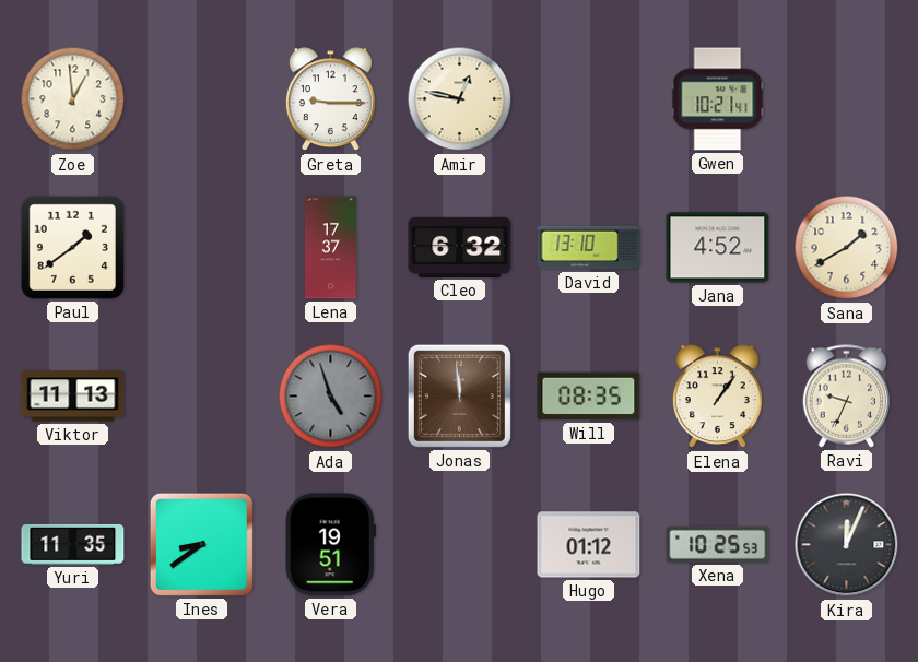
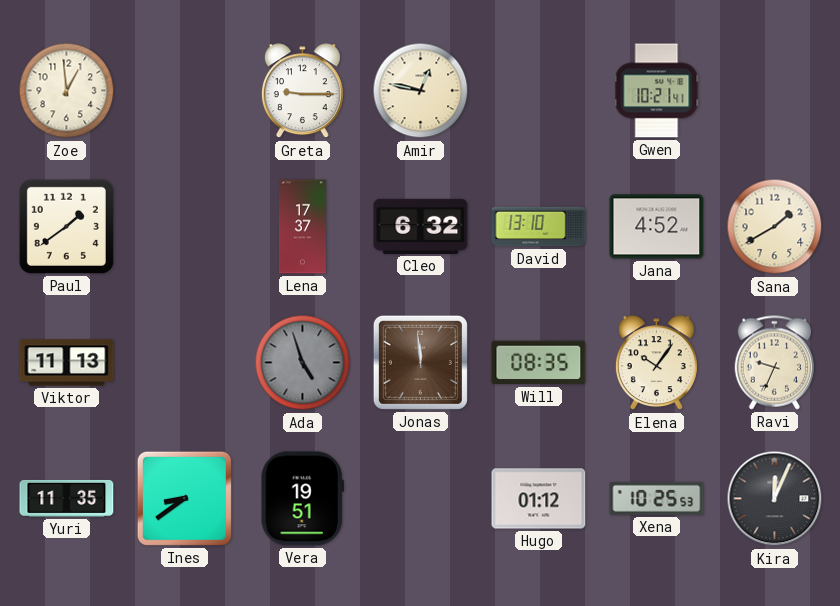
Elena: 1:06 -> 10:06 (656, 363)
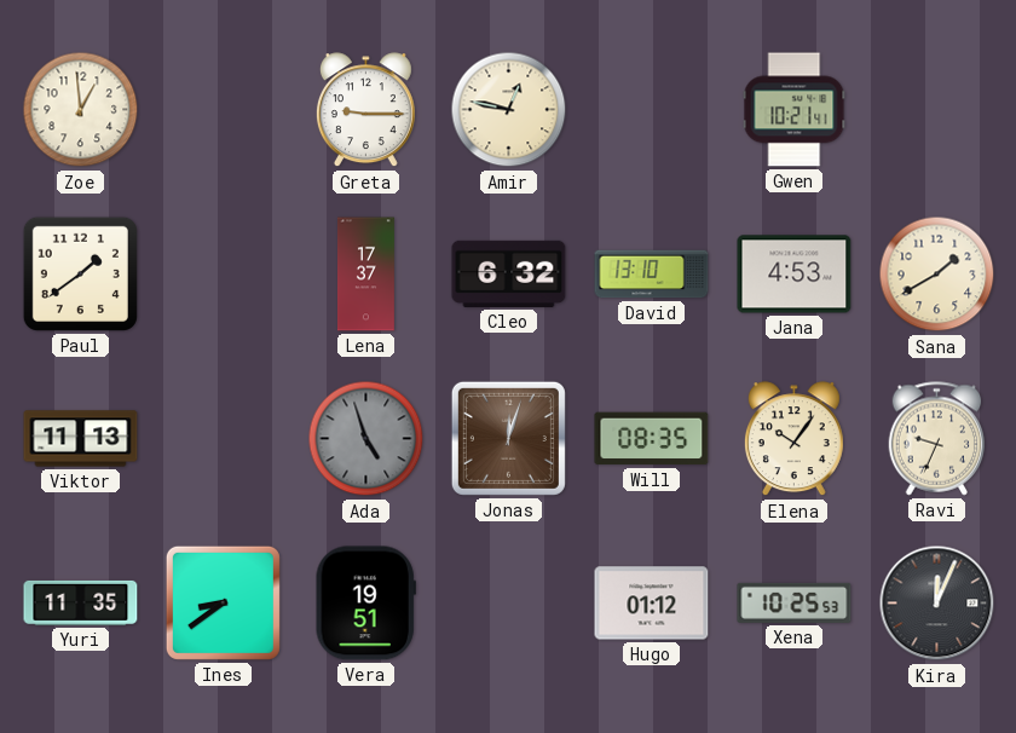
Jana: 4:52 -> 4:53 (795, 275)
Jonas: 11:59 -> 12:03 (508, 438)
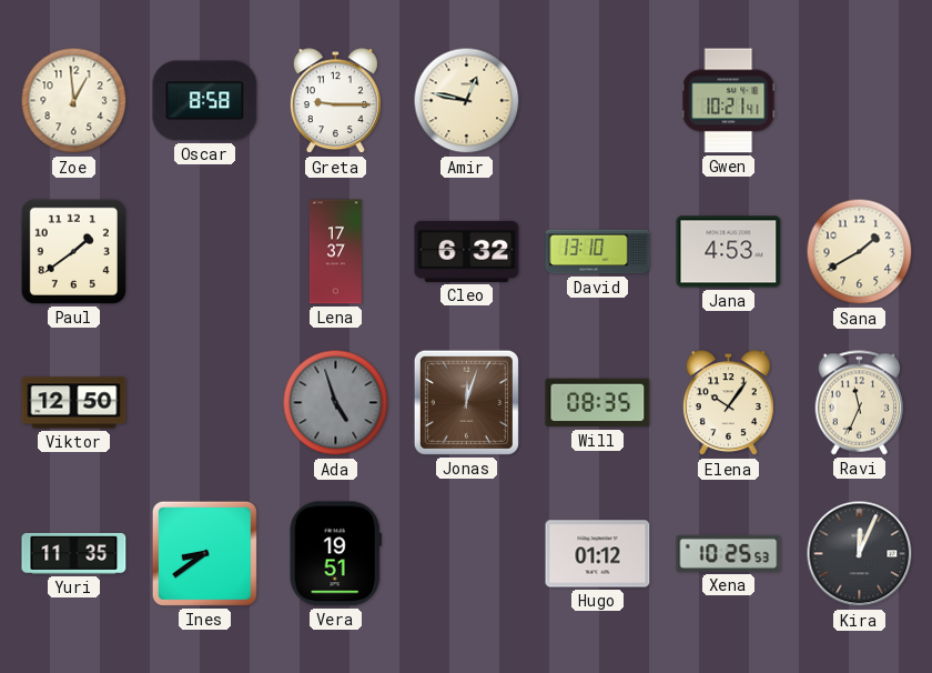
Oscar: none -> 8:58 (205, 101)
Viktor: 11:13 -> 12:50 (74, 403)
Ravi: 9:34 -> 11:34 (860, 403)
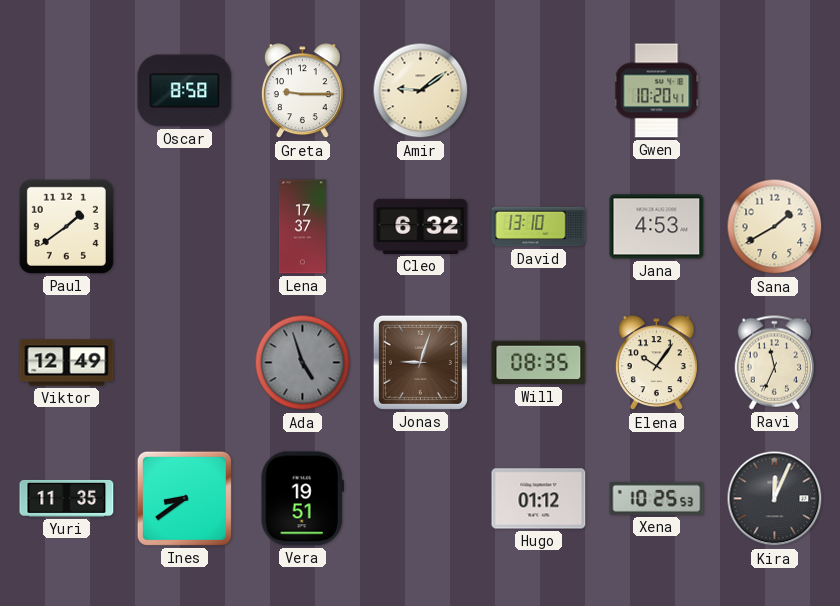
Zoe: 12:59 -> none (74, 101)
Amir: 12:47 -> 9:09 (421, 91)
Gwen: 10:21 -> 10:20 (657, 91)
Viktor: 12:50 -> 12:49 (67, 363)
Jonas: 12:03 -> 9:03 (420, 362)
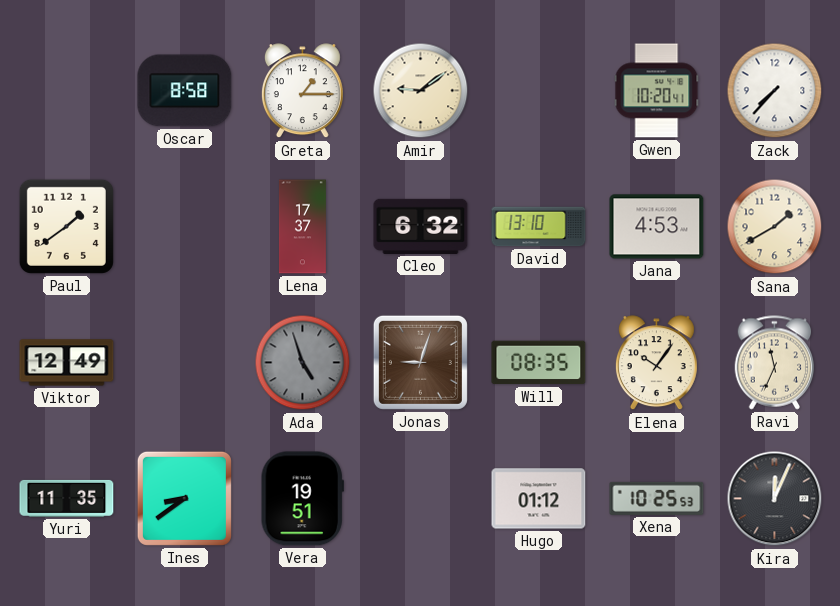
Greta: 9:15 -> 1:15 (302, 91)
Zack: none -> 7:37 (775, 91)
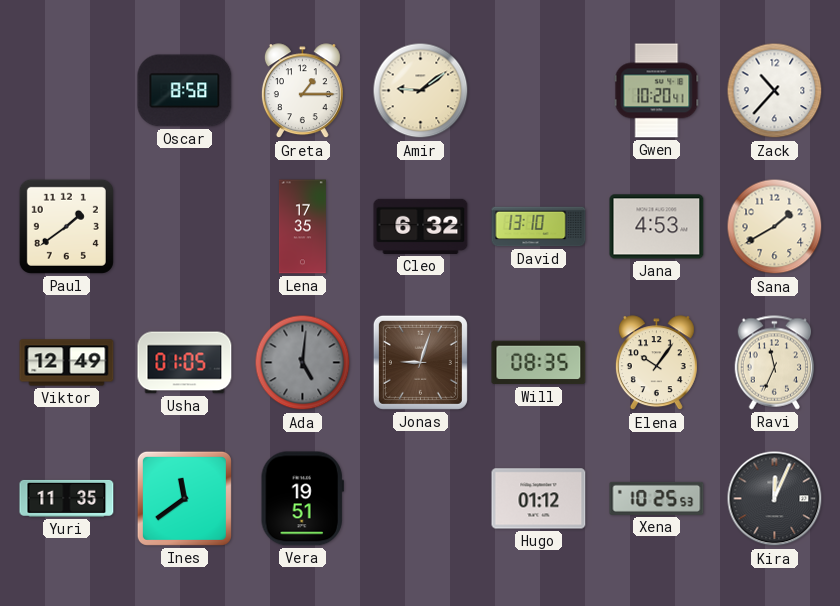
Zack: 7:37 -> 10:37 (775, 91)
Lena: 17:37 -> 17:35 (302, 227)
Usha: none -> 01:05 (185, 363)
Ada: 4:57 -> 5:01 (303, 363)
Ines: 8:39 -> 11:39 (184, 498)
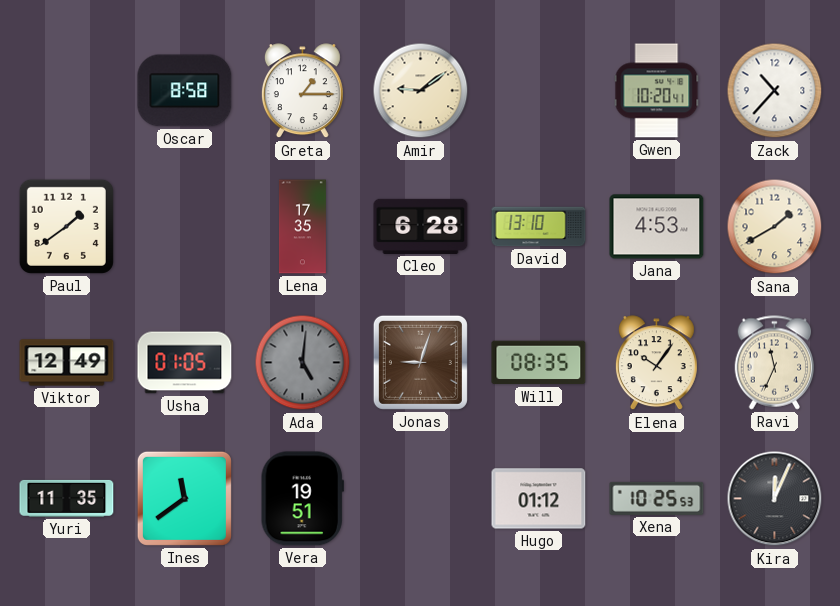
Cleo: 6:32 -> 6:28 (421, 226)
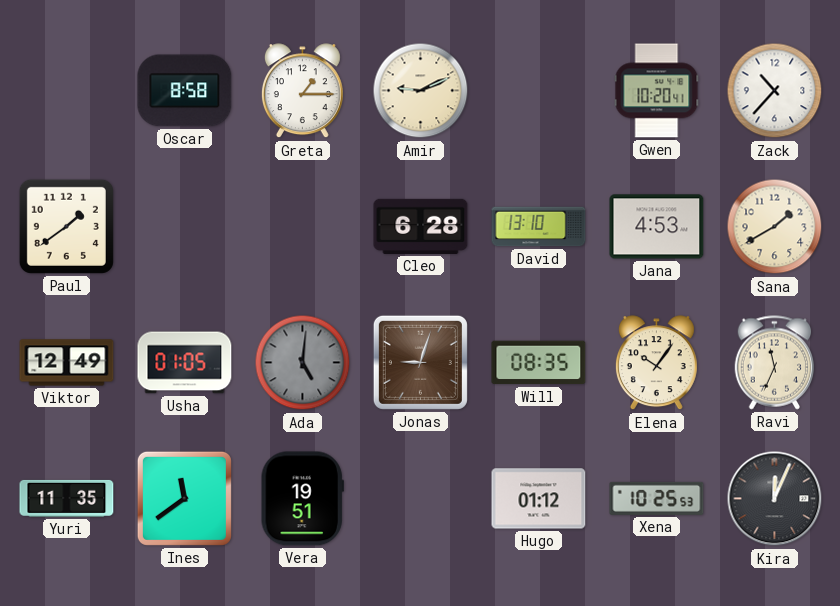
Amir: 9:09 -> 9:11 (421, 91)
Lena: 17:35 -> none (302, 227)
